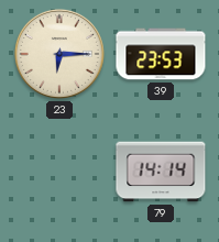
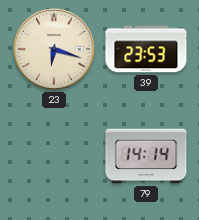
23: 6:15 -> 6:18 (54, 49)
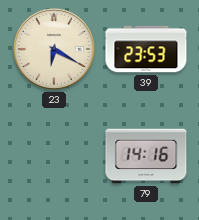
23: 6:18 -> 6:20 (54, 49)
79: 14:14 -> 14:16 (146, 156)
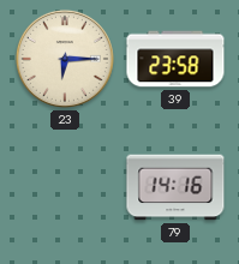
23: 6:20 -> 6:15 (65, 59)
39: 23:53 -> 23:58 (175, 59)
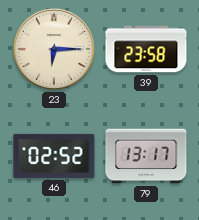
46: none -> 02:52 (54, 156)
79: 14:16 -> 13:17 (146, 156)
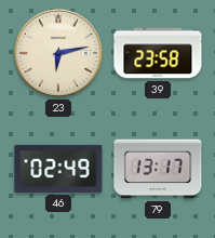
23: 6:15 -> 6:13 (58, 53)
46: 02:52 -> 02:49 (58, 169)
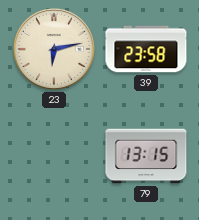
46: 02:49 -> none (58, 169)
79: 13:17 -> 13:15 (146, 156)
